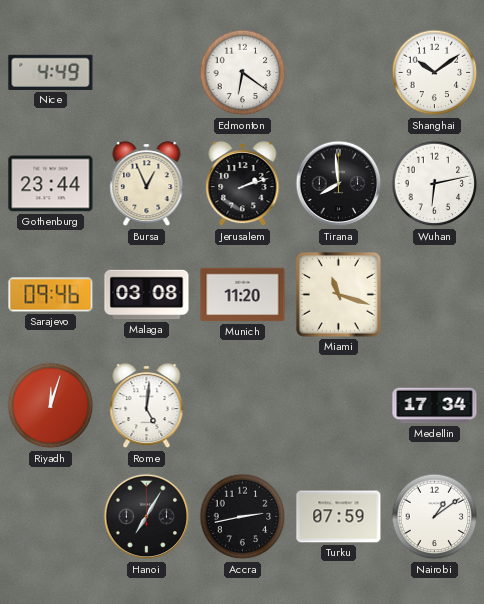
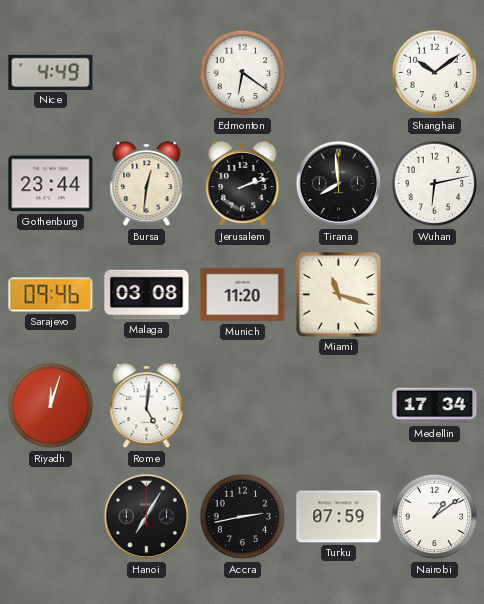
Bursa: 12:56 -> 12:31 (147, 184)
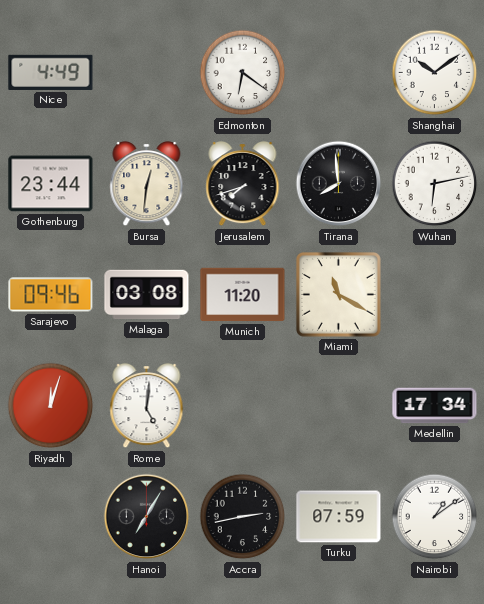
Jerusalem: 2:12 -> 7:42 (243, 184)
Miami: 11:18 -> 11:20 (338, 294)
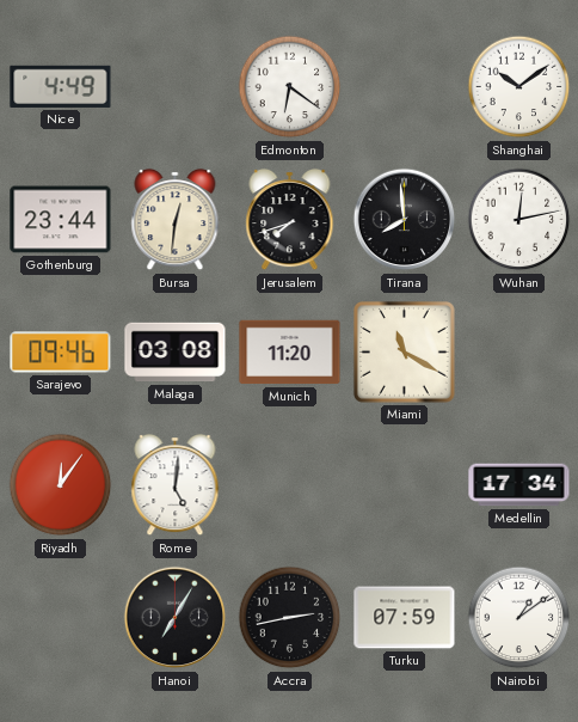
Wuhan: 6:13 -> 12:13 (519, 220)
Riyadh: 12:03 -> 12:06 (61, 485)
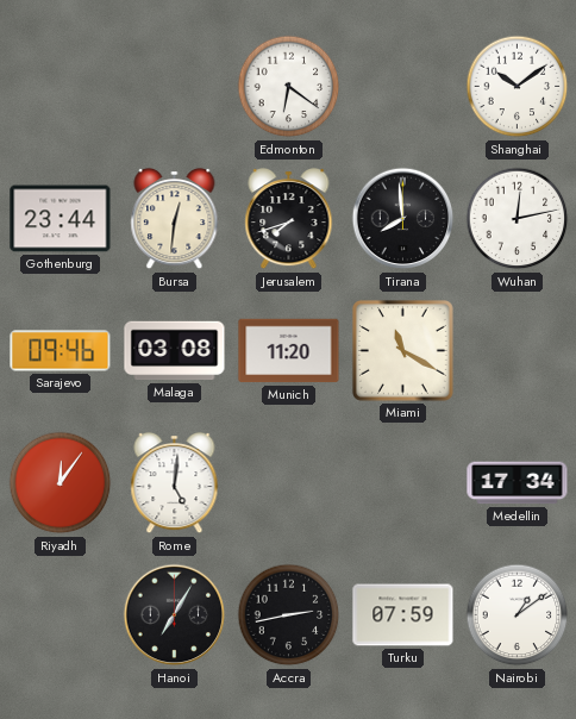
Nice: 4:49 -> none (61, 86)
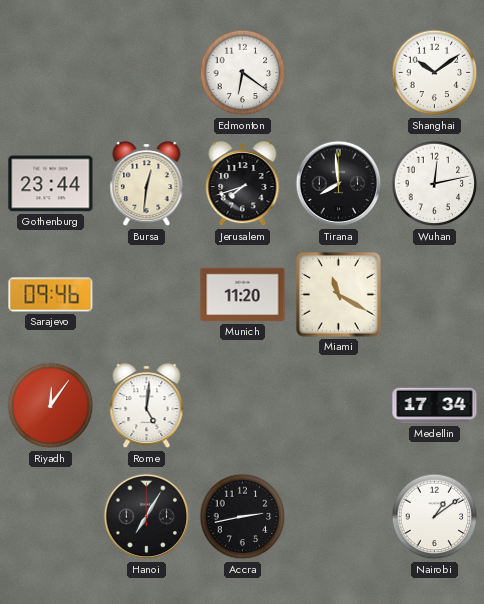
Malaga: 03:08 -> none (175, 351)
Turku: 07:59 -> none (403, 615)
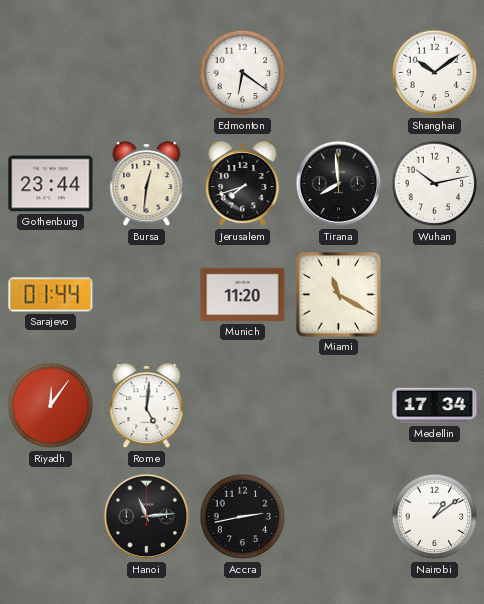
Wuhan: 12:13 -> 10:13 (435, 184)
Sarajevo: 09:46 -> 01:44 (51, 295)
Hanoi: 7:05 -> 11:14 (147, 517)
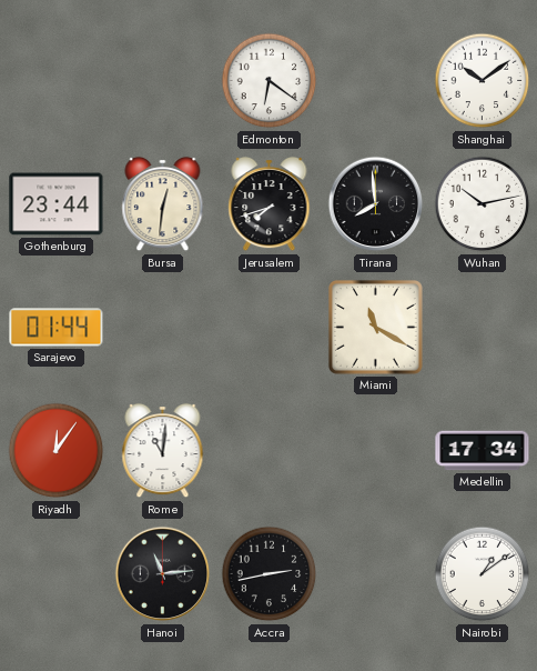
Munich: 11:20 -> none (243, 295)
Rome: 5:01 -> 11:01 (163, 451)
